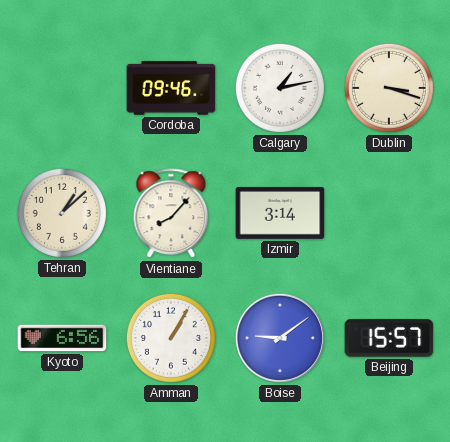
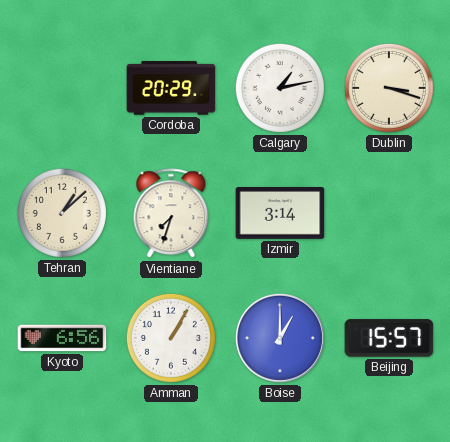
Cordoba: 09:46 -> 20:29 (171, 88)
Vientiane: 8:07 -> 7:33 (171, 214)
Boise: 9:09 -> 1:00 (280, 338)
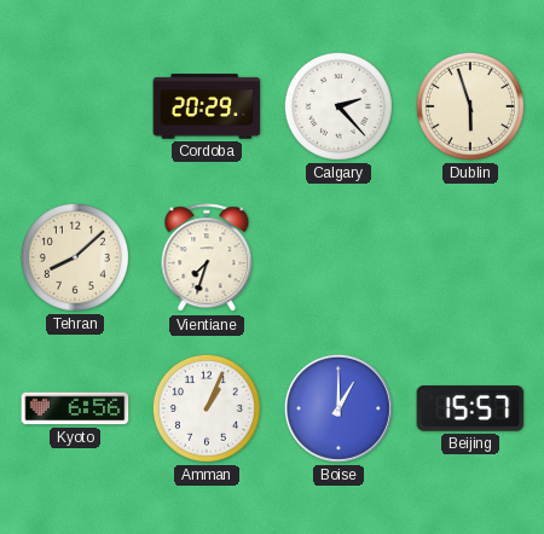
Calgary: 1:13 -> 2:23 (338, 106)
Dublin: 3:18 -> 5:57 (470, 106)
Tehran: 1:08 -> 8:08 (75, 257)
Izmir: 3:14 -> none (280, 214)
Amman: 1:05 -> 1:04 (207, 408)
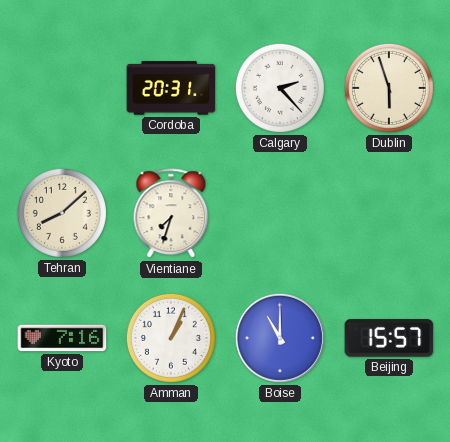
Cordoba: 20:29 -> 20:31 (171, 88)
Kyoto: 6:56 -> 7:16 (62, 338)
Boise: 1:00 -> 11:00 (280, 338)
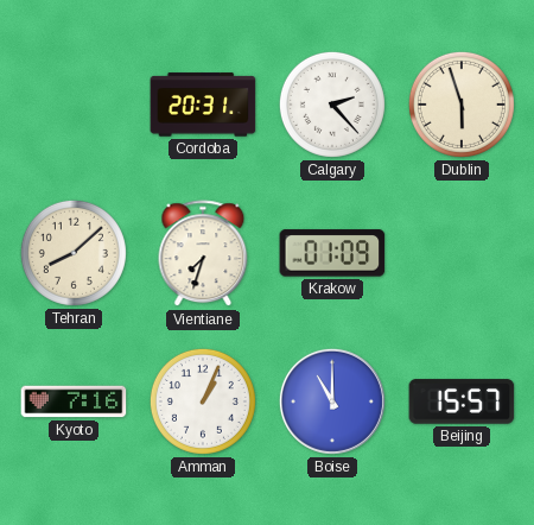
Krakow: none -> 01:09 (332, 253)
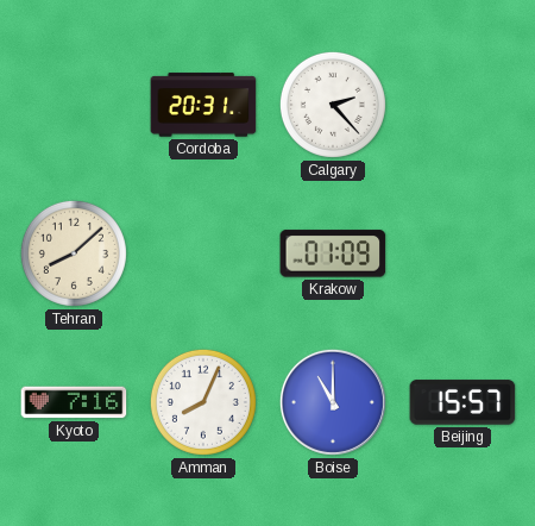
Dublin: 5:57 -> none (462, 105)
Vientiane: 7:33 -> none (203, 254)
Amman: 1:04 -> 8:04 (203, 402)
